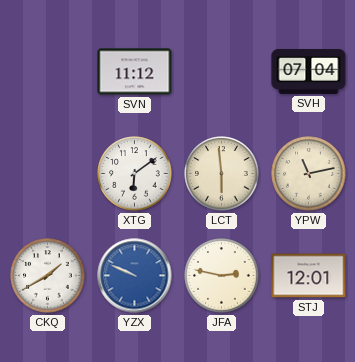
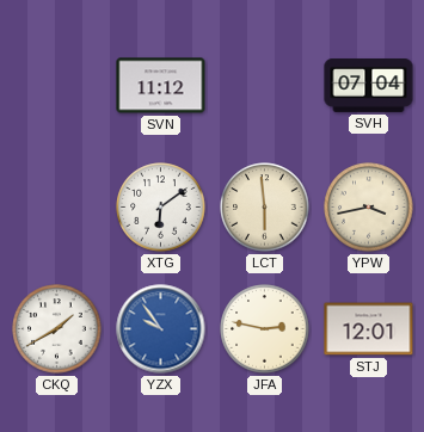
YPW: 11:13 -> 3:43 (369, 208)
YZX: 9:49 -> 9:54 (161, 329)
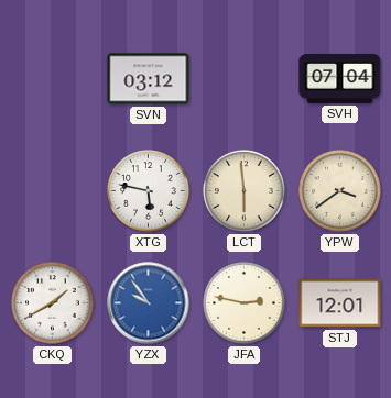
SVN: 11:12 -> 03:12 (149, 79)
XTG: 6:09 -> 5:47 (149, 191)
YPW: 3:43 -> 3:39 (340, 191)
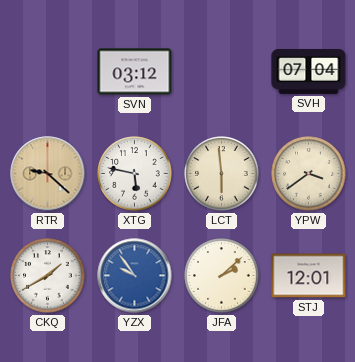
RTR: none -> 9:22 (48, 174)
JFA: 2:47 -> 2:08 (222, 276)
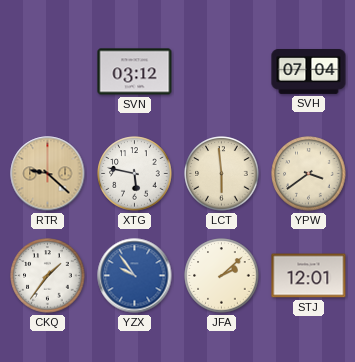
CKQ: 1:40 -> 1:36 (48, 276)
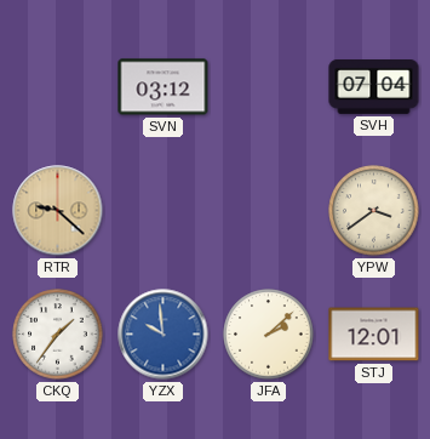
XTG: 5:47 -> none (135, 174)
LCT: 5:59 -> none (222, 174)
YZX: 9:54 -> 9:59 (164, 335)
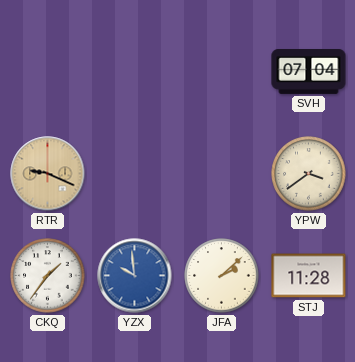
SVN: 03:12 -> none (164, 87)
RTR: 9:22 -> 9:19 (48, 174)
STJ: 12:01 -> 11:28 (309, 276)
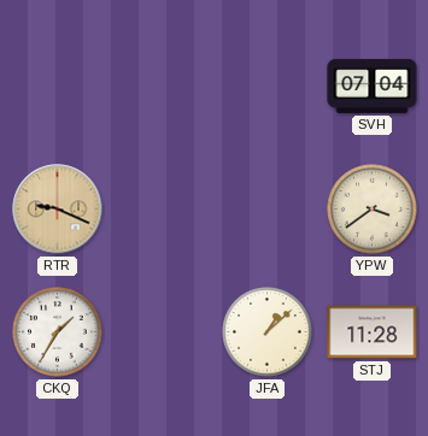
CKQ: 1:36 -> 1:35 (58, 332)
YZX: 9:59 -> none (135, 276)
JFA: 2:08 -> 1:08 (268, 332)
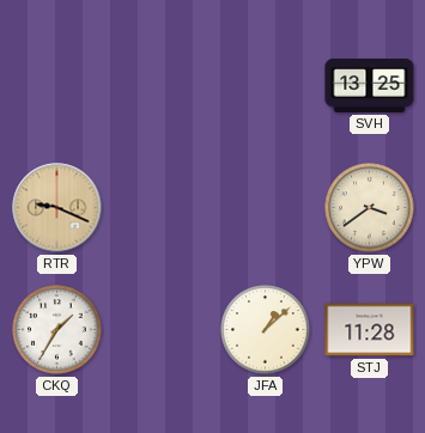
SVH: 07:04 -> 13:25 (370, 86)
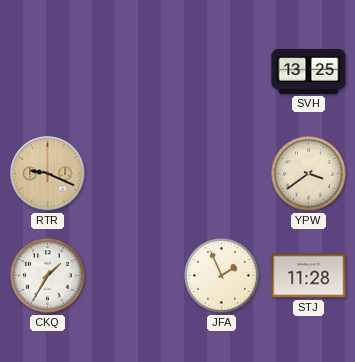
JFA: 1:08 -> 1:56 (222, 276)
